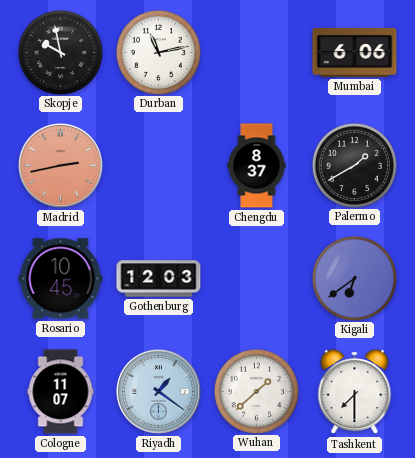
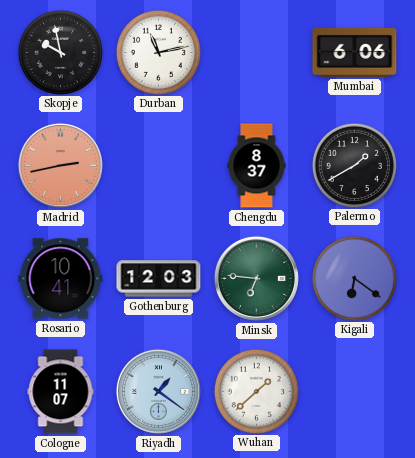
Rosario: 10:45 -> 10:41 (61, 279)
Minsk: none -> 6:46 (256, 278)
Kigali: 6:39 -> 6:21 (354, 278)
Tashkent: 7:30 -> none (355, 392)
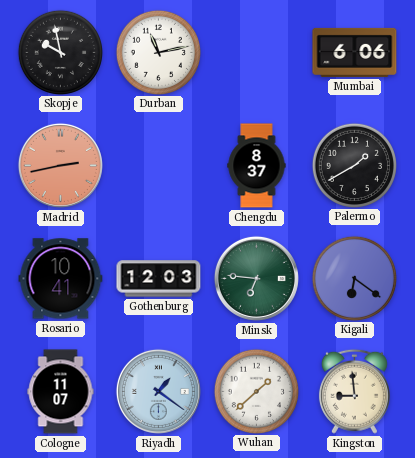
Kingston: none -> 8:59 (354, 391)
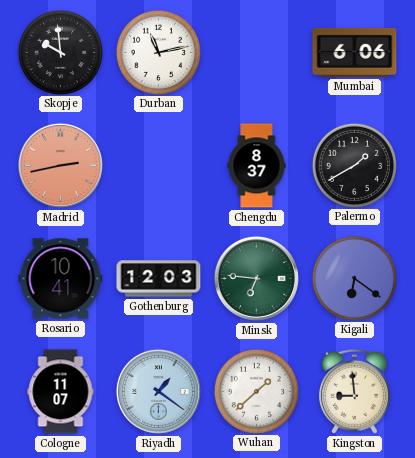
Skopje: 9:58 -> 9:59 (60, 52)
